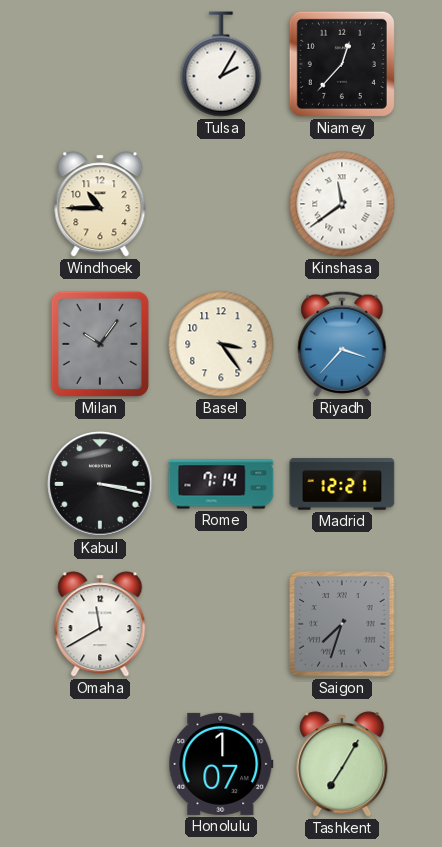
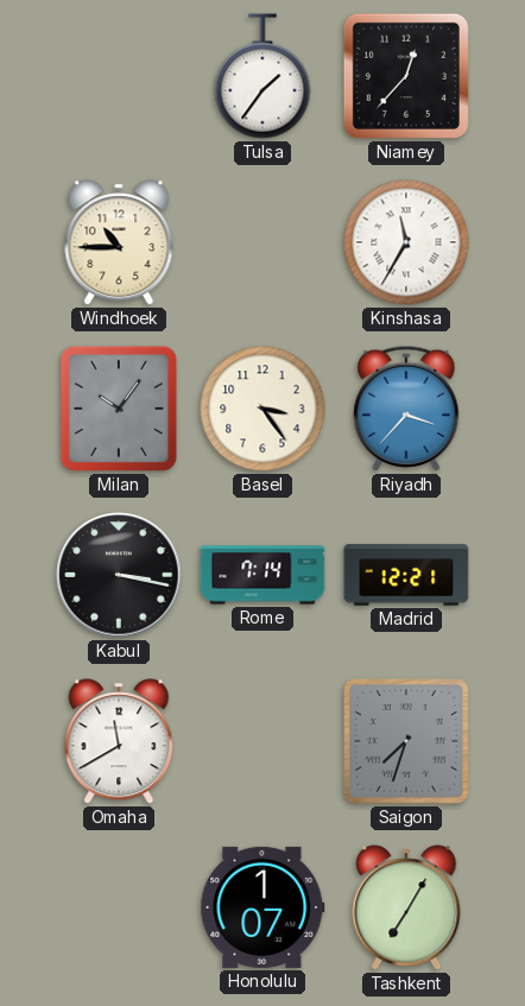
Tulsa: 2:05 -> 1:36 (262, 76)
Kinshasa: 11:39 -> 11:35 (406, 242)
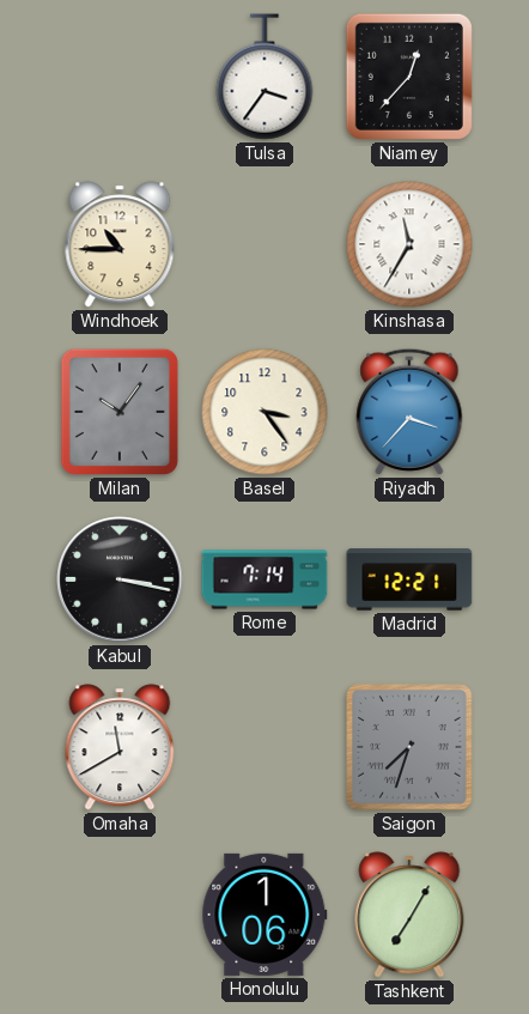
Tulsa: 1:36 -> 3:36 (264, 77)
Honolulu: 1:07 -> 1:06 (264, 915)
